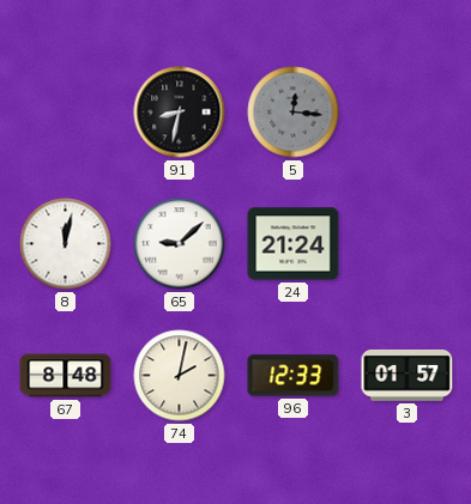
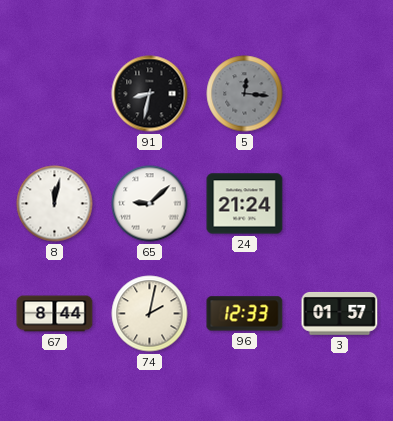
67: 8:48 -> 8:44 (55, 314)
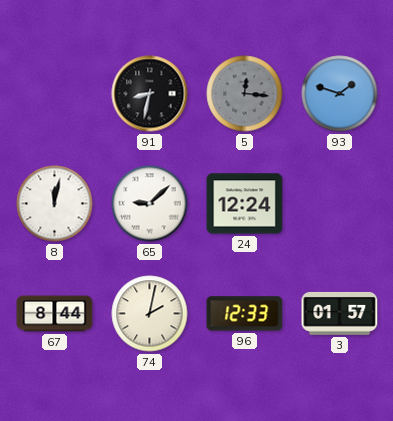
93: none -> 1:48 (340, 94)
24: 21:24 -> 12:24 (245, 204)
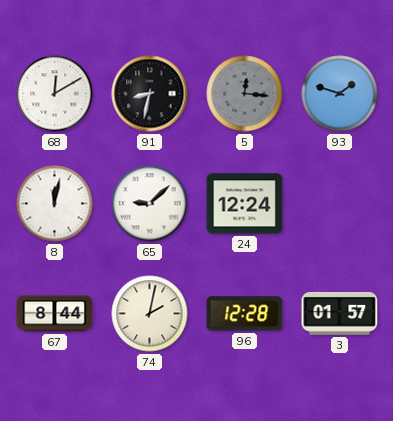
68: none -> 12:10 (55, 94)
96: 12:33 -> 12:28 (245, 314)
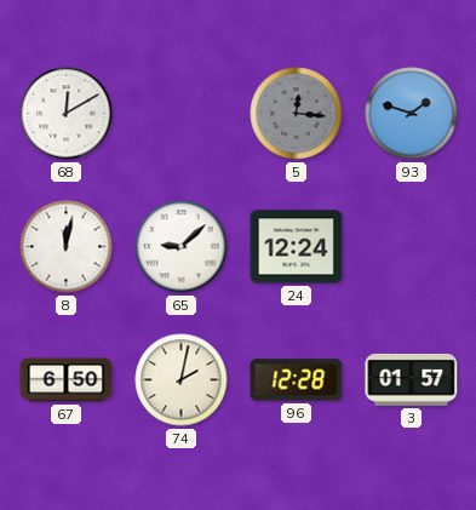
91: 8:32 -> none (150, 94)
67: 8:44 -> 6:50 (67, 380)
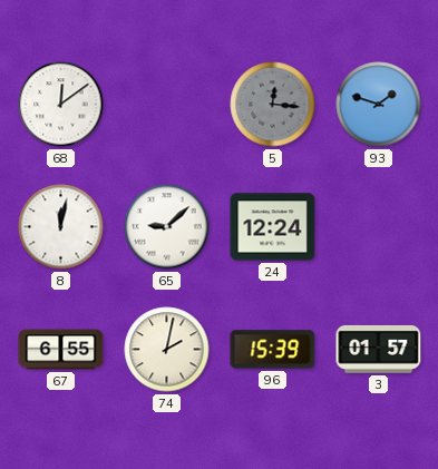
68: 12:10 -> 12:09 (61, 105)
67: 6:50 -> 6:55 (61, 350)
96: 12:28 -> 15:39 (273, 350)
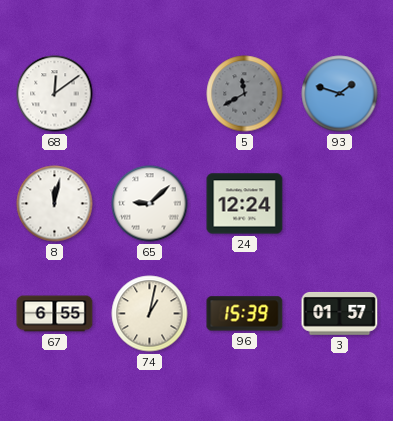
5: 12:16 -> 11:40 (245, 94)
74: 2:02 -> 1:02 (150, 314)
